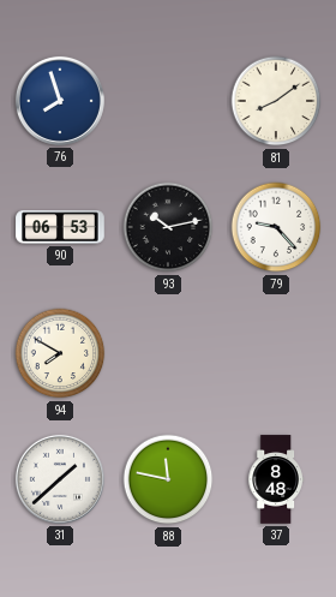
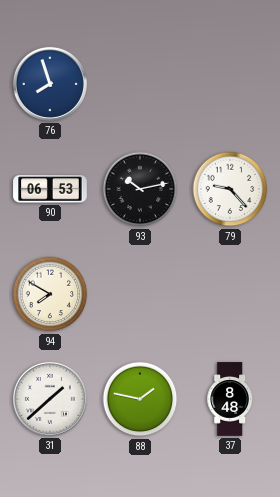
81: 8:09 -> none (276, 101)
88: 11:47 -> 1:47 (140, 399)
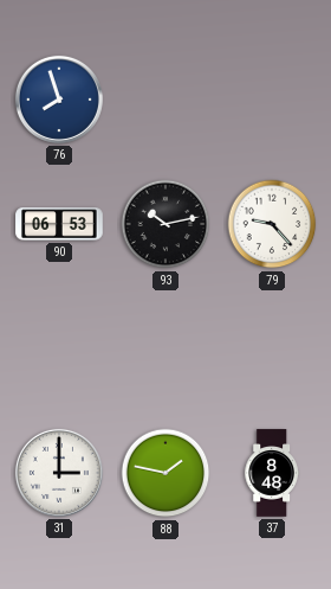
94: 7:50 -> none (50, 294)
31: 1:38 -> 3:00 (59, 473)
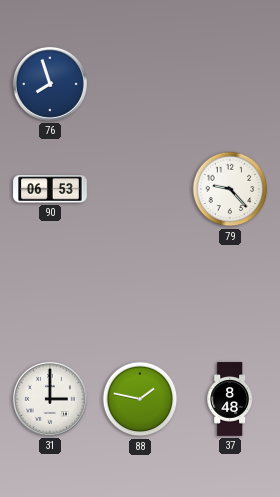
93: 10:13 -> none (165, 224)
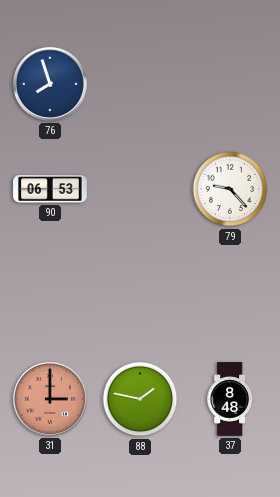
31 dial: white -> salmon (50, 399)
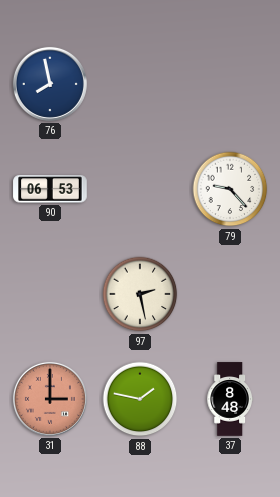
76: 7:57 -> 7:58 (50, 84)
97: none -> 2:28 (140, 294)
